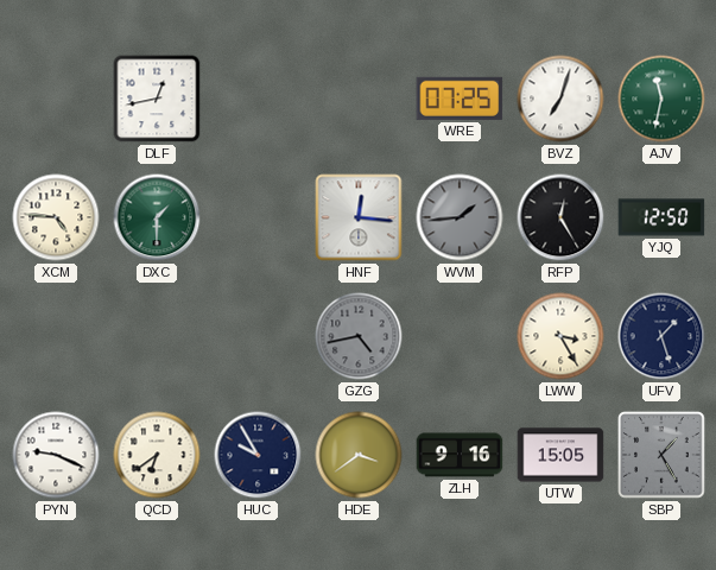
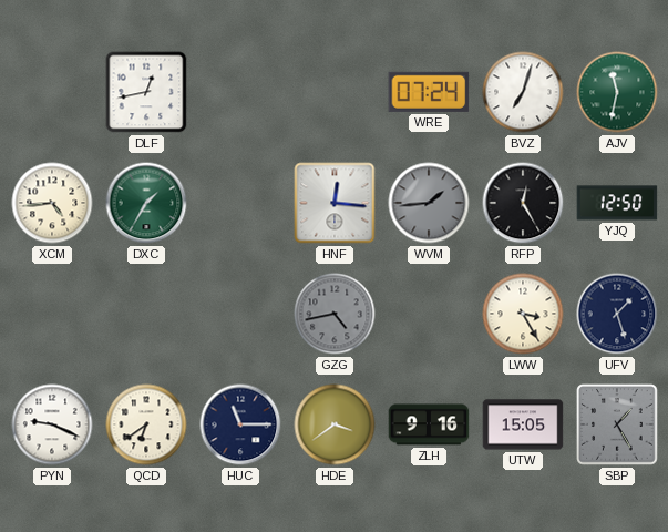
WRE: 07:25 -> 07:24 (429, 92)
XCM: 4:46 -> 4:44 (52, 203)
DXC: 1:30 -> 1:35 (146, 203)
HUC: 9:55 -> 11:15 (240, 424)
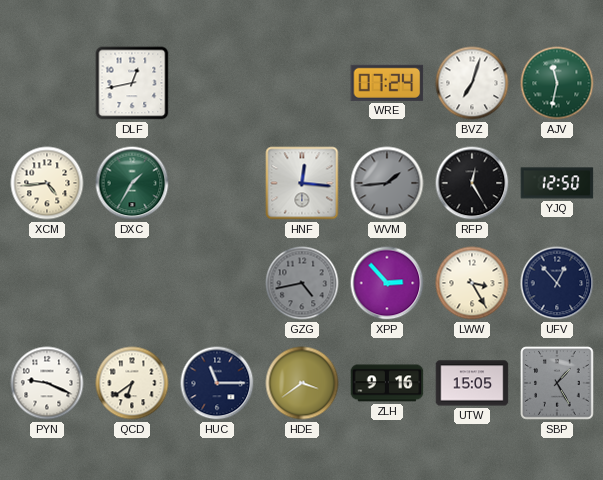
XPP: none -> 2:53 (387, 283)
UFV: 1:27 -> 12:53 (557, 283)
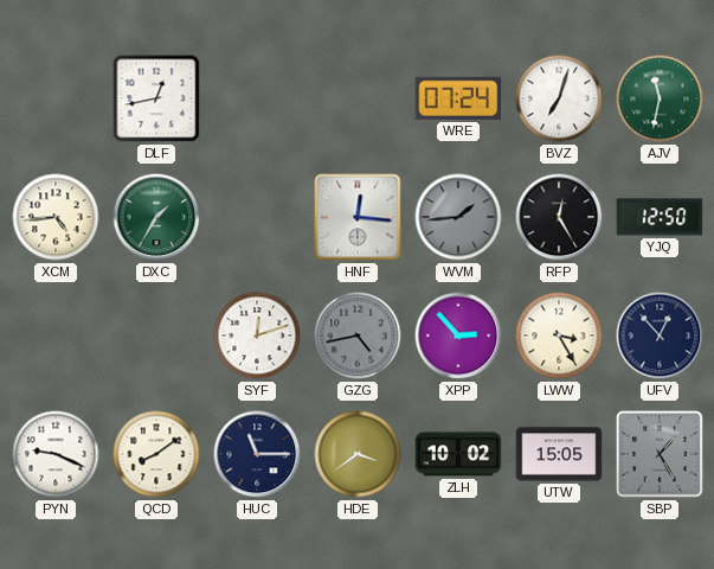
SYF: none -> 12:12 (257, 335)
QCD: 6:39 -> 8:09 (156, 454)
ZLH: 9:16 -> 10:02 (458, 454)
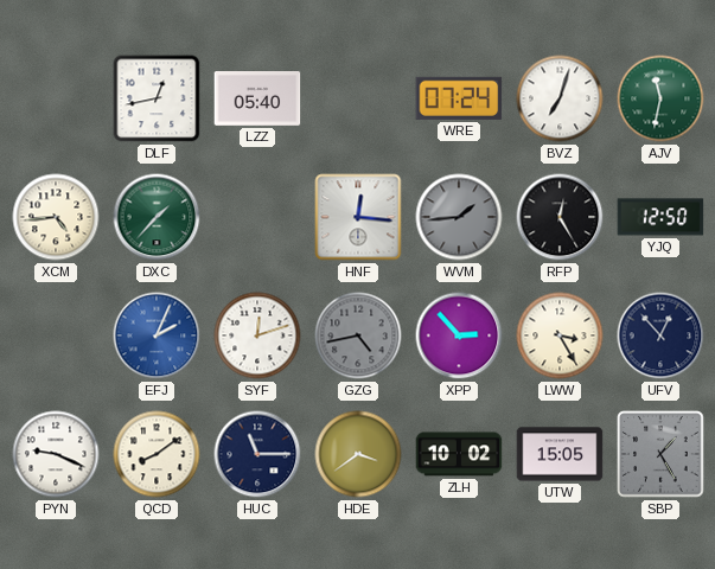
LZZ: none -> 05:40 (257, 100)
DXC: 1:35 -> 1:37 (157, 217)
EFJ: none -> 2:04 (157, 335)
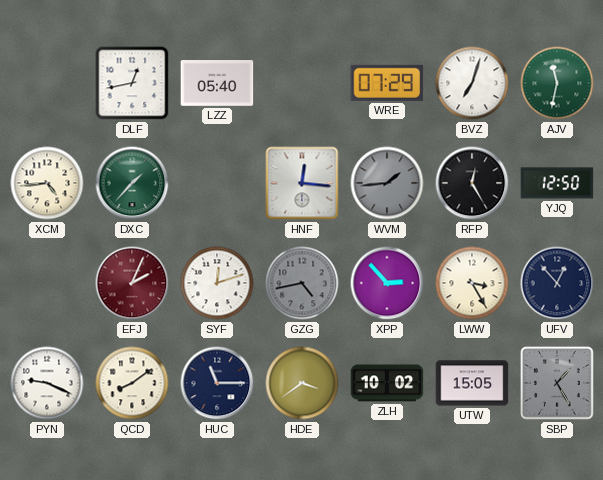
WRE: 07:24 -> 07:29 (387, 83)
EFJ dial: blue -> burgundy (132, 283)
